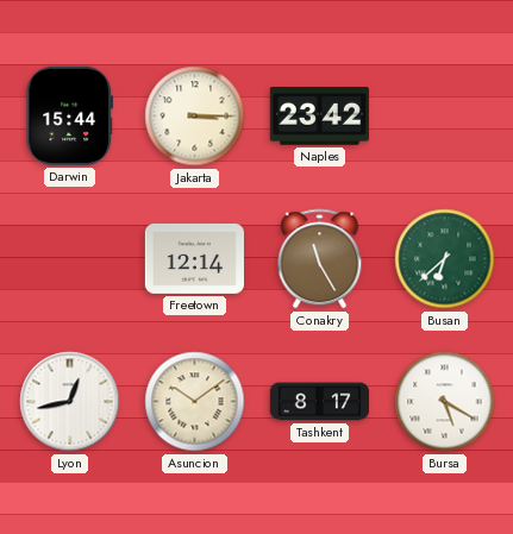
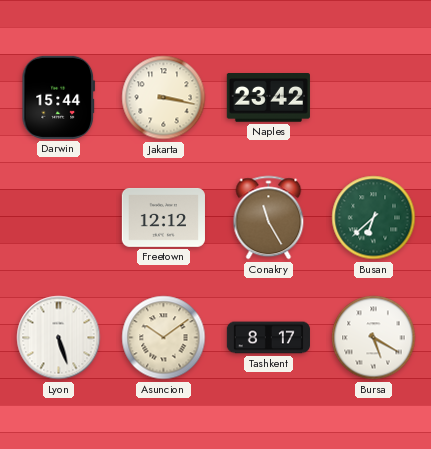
Jakarta: 3:15 -> 3:17 (164, 98)
Freetown: 12:14 -> 12:12 (163, 217)
Lyon: 12:43 -> 5:27 (59, 338)
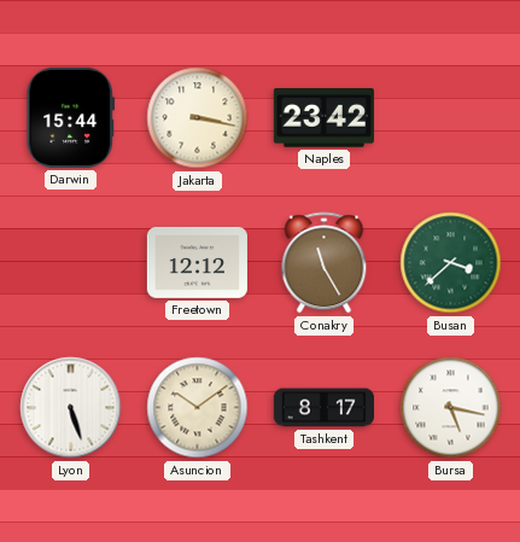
Busan: 6:38 -> 3:38 (451, 263)
Bursa: 5:20 -> 5:17 (451, 408)
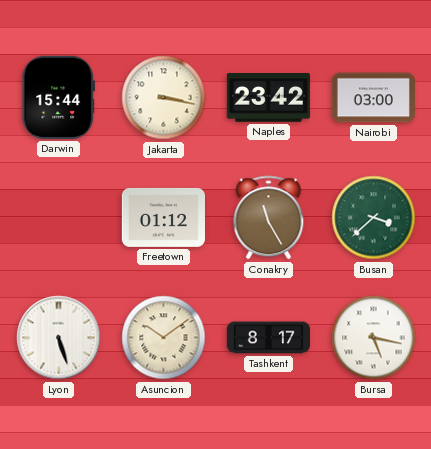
Nairobi: none -> 03:00 (373, 98)
Freetown: 12:12 -> 01:12 (163, 217)
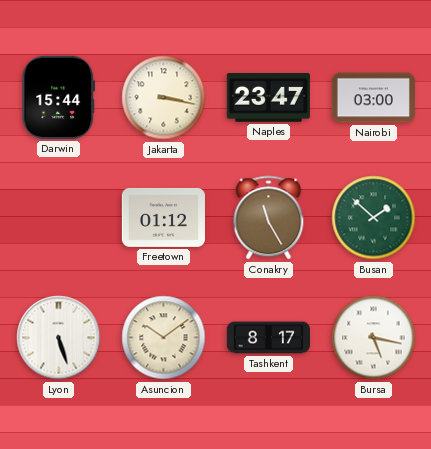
Naples: 23:42 -> 23:47 (268, 98)
Busan: 3:38 -> 1:52 (374, 218)
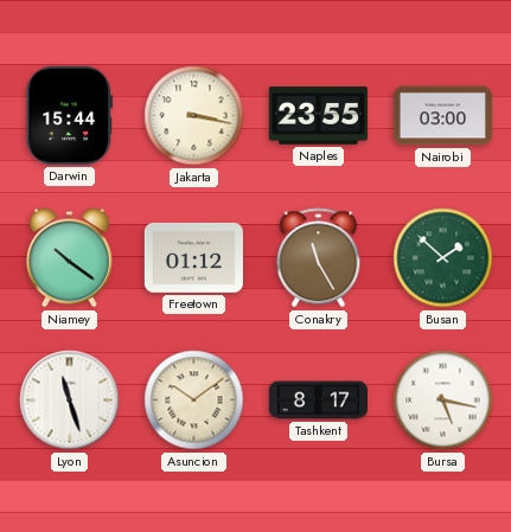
Naples: 23:47 -> 23:55 (318, 116)
Niamey: none -> 10:21 (69, 258)
Lyon: 5:27 -> 11:27 (70, 400)
